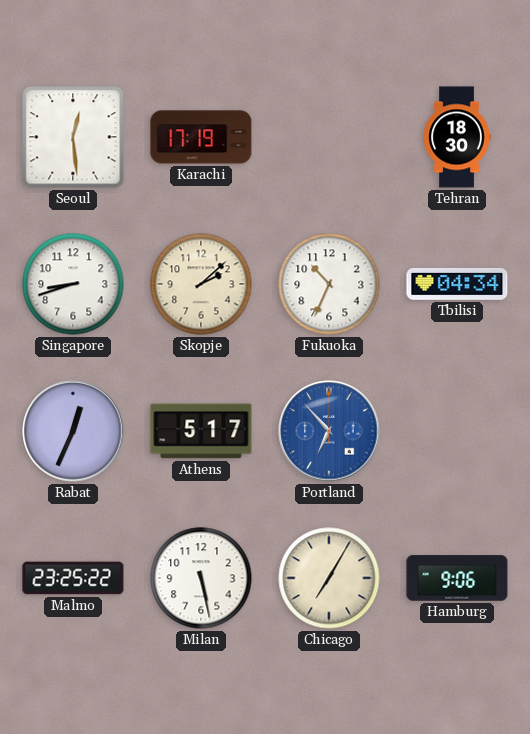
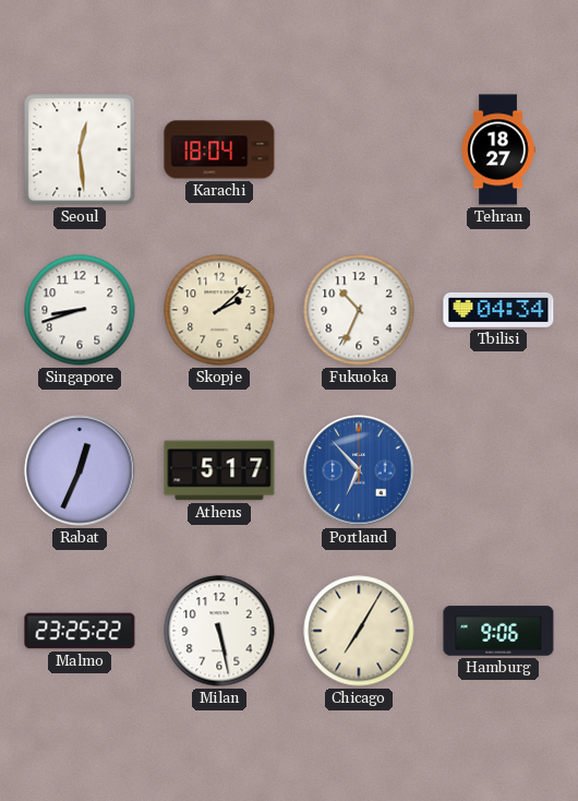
Karachi: 17:19 -> 18:04 (219, 150)
Tehran: 18:30 -> 18:27 (498, 150)
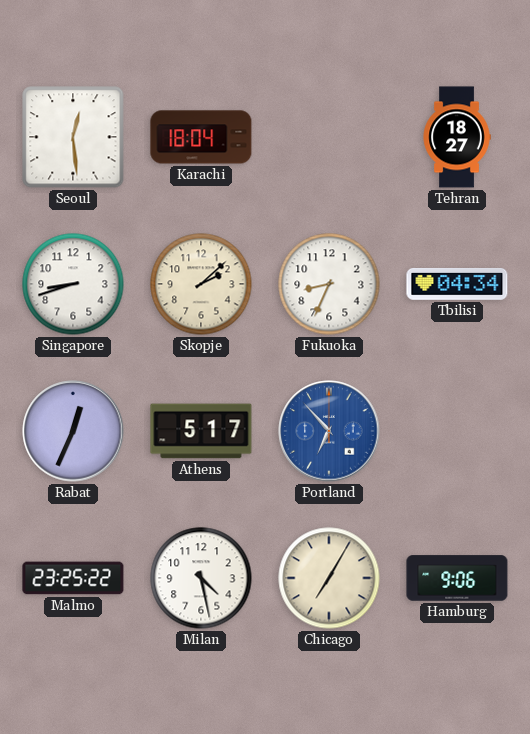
Fukuoka: 10:34 -> 8:34 (329, 284)
Milan: 5:28 -> 4:28 (201, 578)
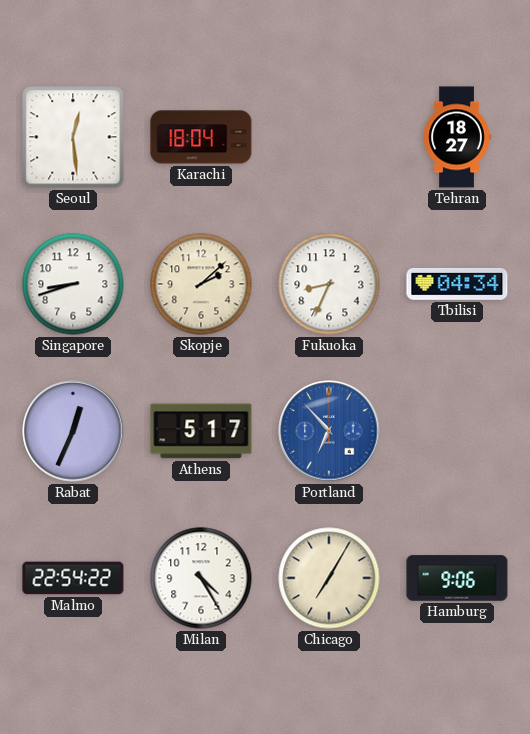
Malmo: 23:25 -> 22:54 (73, 578)
Milan: 4:28 -> 4:25 (201, 578)
